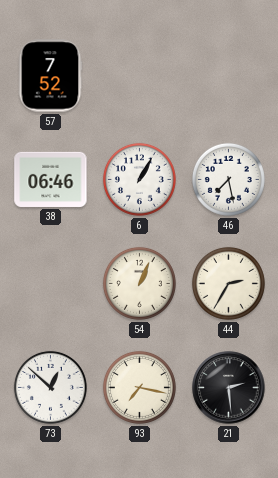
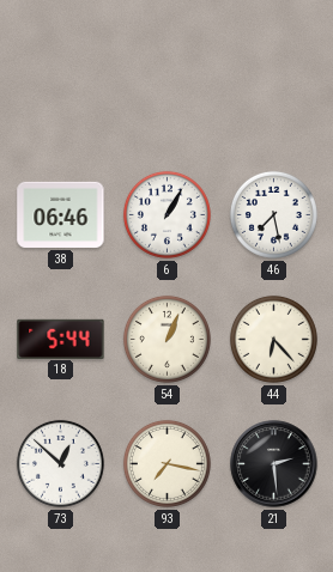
57: 7:52 -> none (50, 76)
18: none -> 5:44 (61, 339)
44: 2:35 -> 6:23 (273, 339)
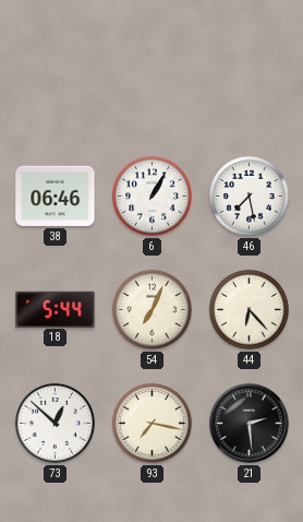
54: 1:04 -> 7:04 (152, 309)
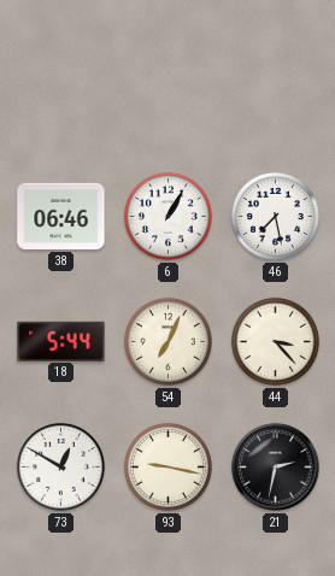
44: 6:23 -> 3:23 (275, 341)
73: 12:52 -> 12:50 (60, 466)
93: 7:17 -> 9:17 (167, 466)
21: 2:29 -> 2:32 (276, 468)
